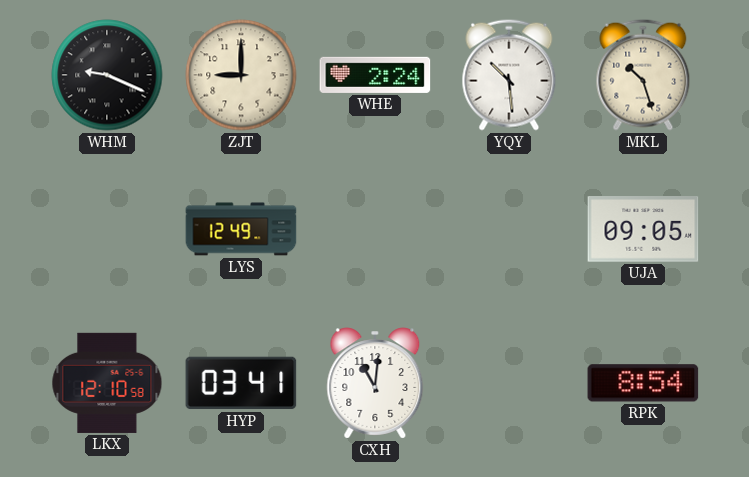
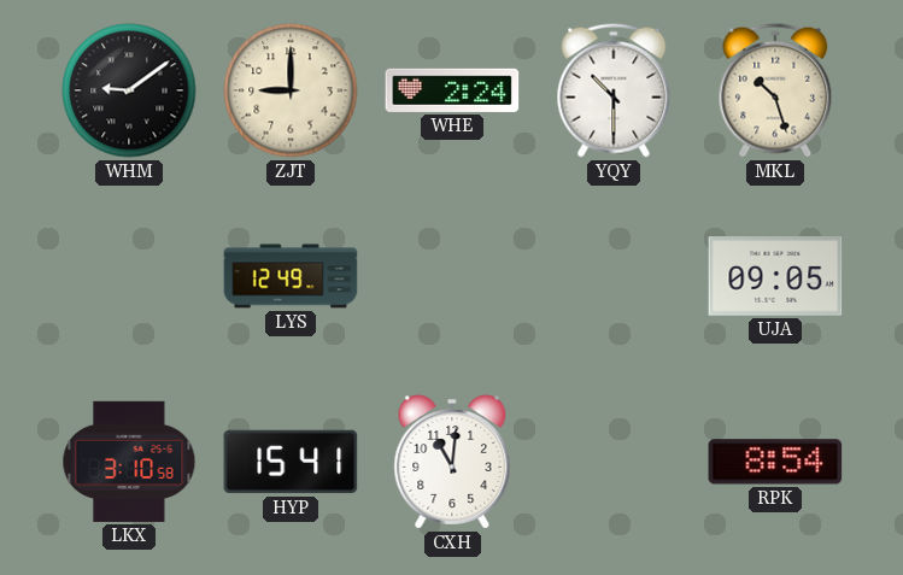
WHM: 9:19 -> 9:09 (129, 90)
YQY: 10:29 -> 10:30 (614, 90)
LKX: 12:10 -> 3:10 (129, 462)
HYP: 03:41 -> 15:41 (291, 462)
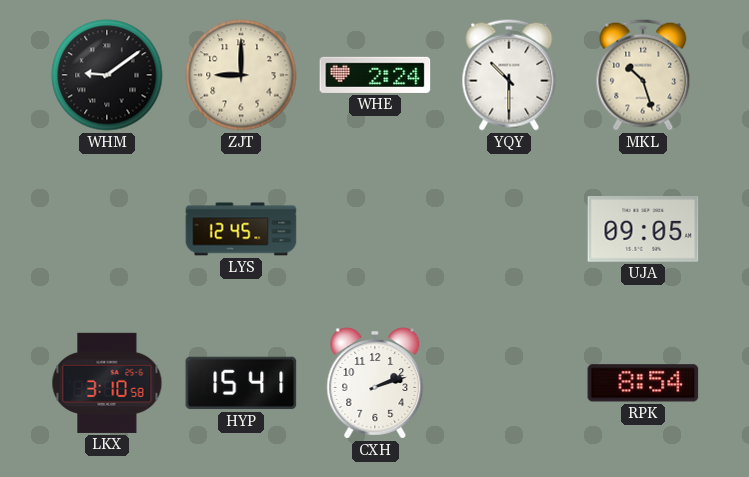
LYS: 12:49 -> 12:45 (241, 229)
CXH: 11:01 -> 2:12 (375, 383)
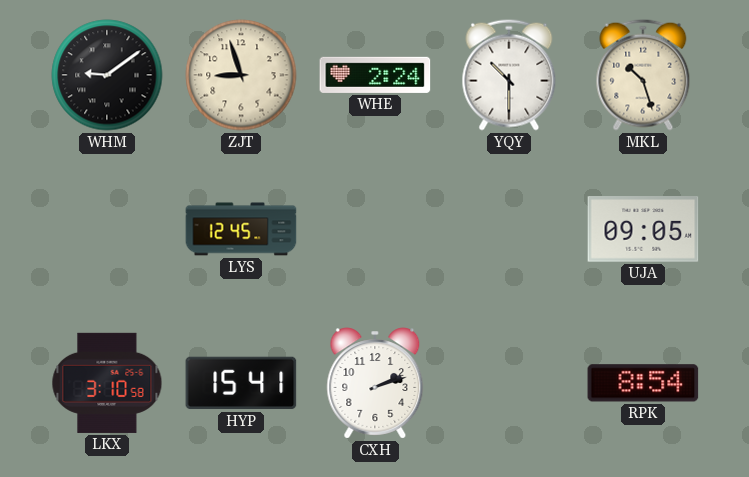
ZJT: 9:00 -> 8:57 (241, 75)
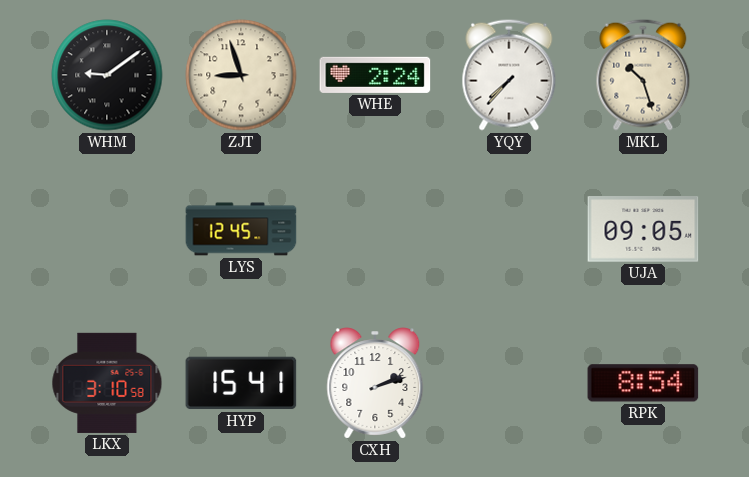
YQY: 10:30 -> 7:37 (509, 75)
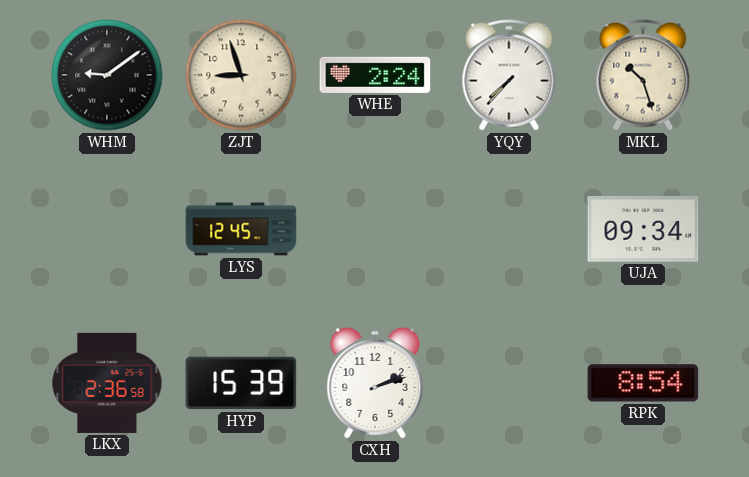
UJA: 09:05 -> 09:34 (643, 230)
LKX: 3:10 -> 2:36 (107, 383)
HYP: 15:41 -> 15:39 (241, 383)
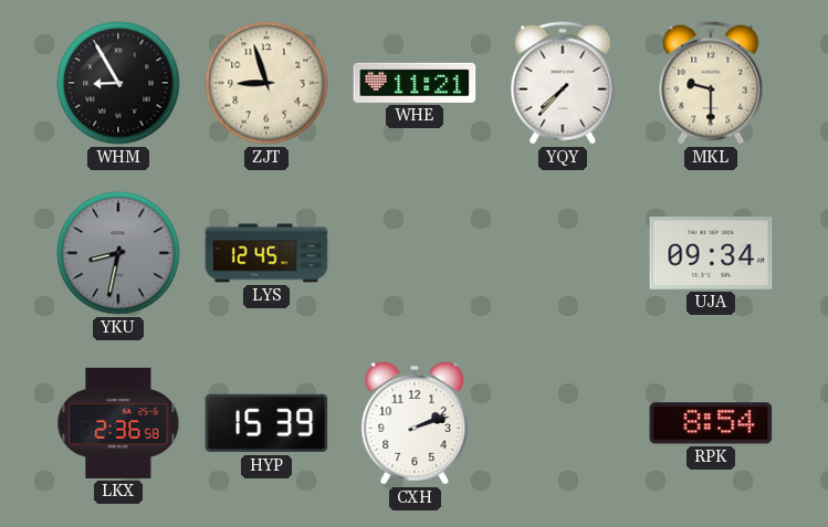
WHM: 9:09 -> 8:55 (118, 83)
WHE: 2:24 -> 11:21 (415, 83)
MKL: 10:27 -> 9:30 (711, 83)
YKU: none -> 8:32 (118, 253)
